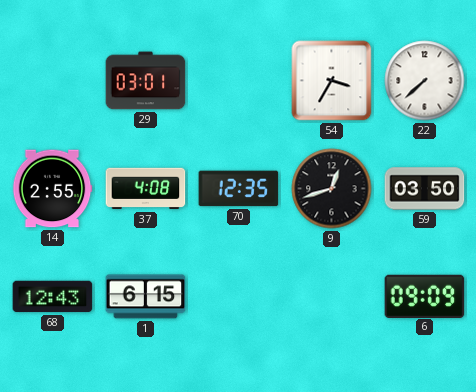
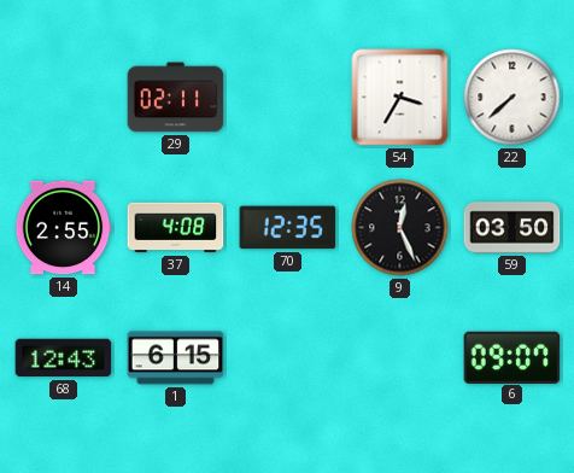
29: 03:01 -> 02:11 (176, 98)
9: 12:42 -> 12:26 (400, 228)
6: 09:09 -> 09:07 (512, 357)
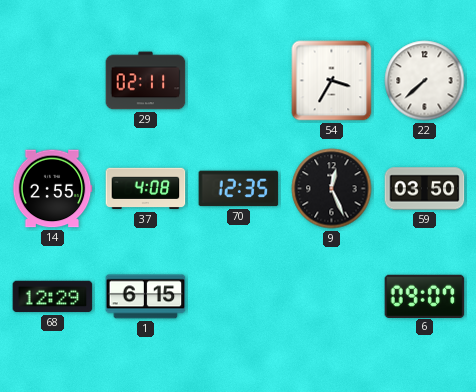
68: 12:43 -> 12:29 (53, 297)
